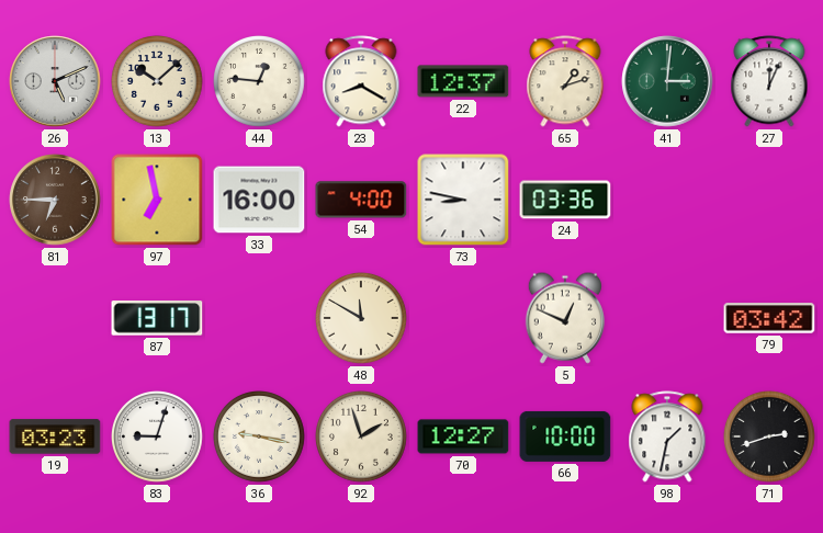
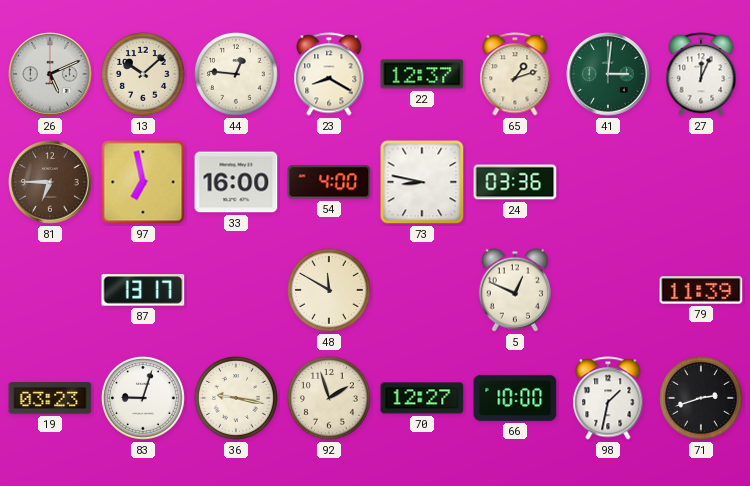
79: 03:42 -> 11:39 (701, 290)
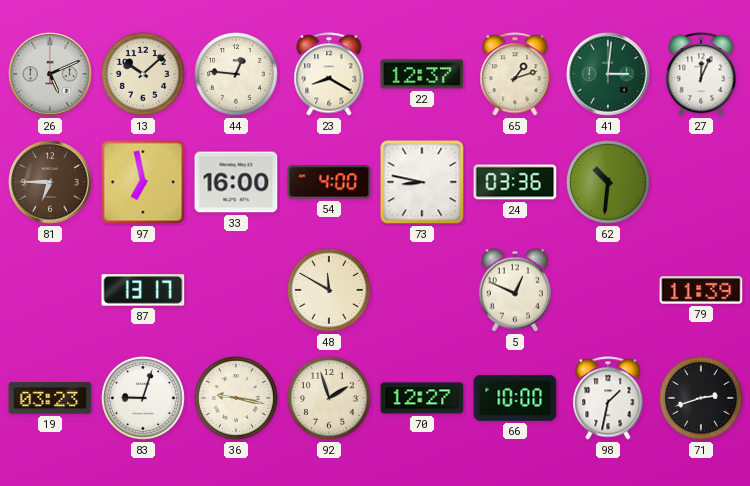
62: none -> 10:31 (609, 183)
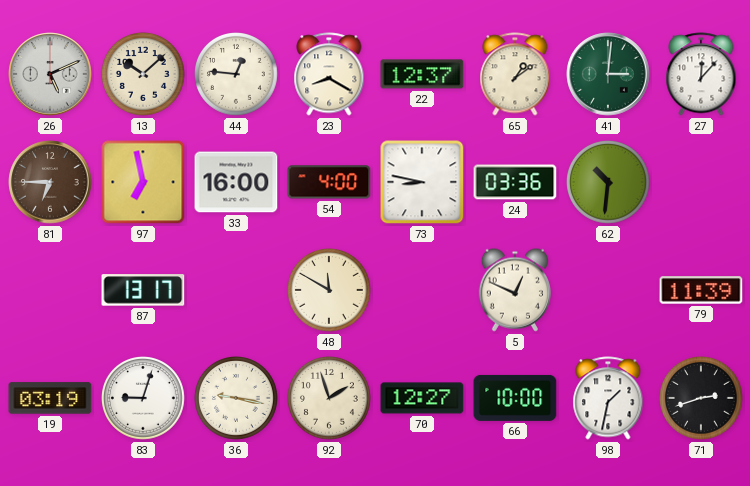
65: 1:12 -> 1:09 (515, 74)
27: 12:04 -> 12:07 (701, 74)
19: 03:23 -> 03:19 (50, 398)
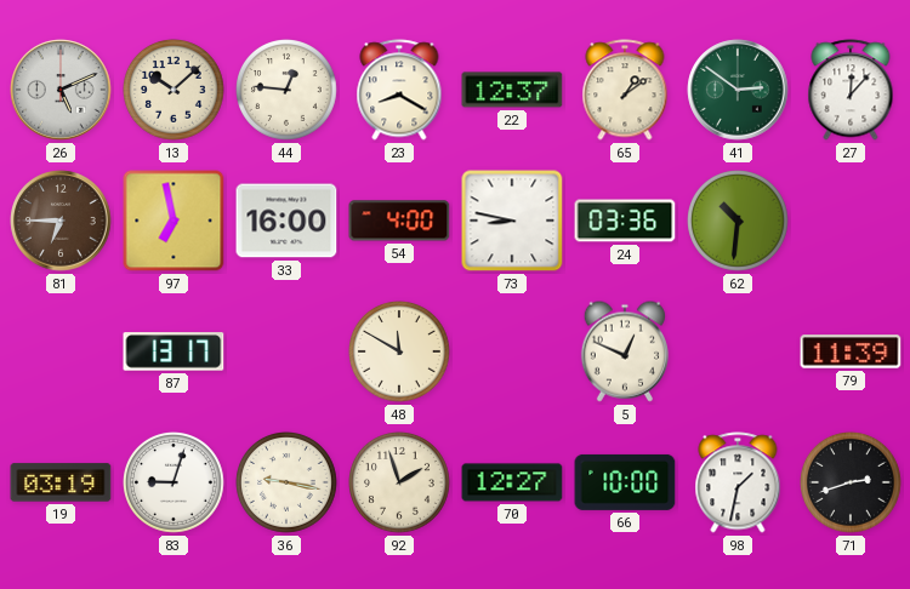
41: 3:01 -> 2:51 (738, 90)
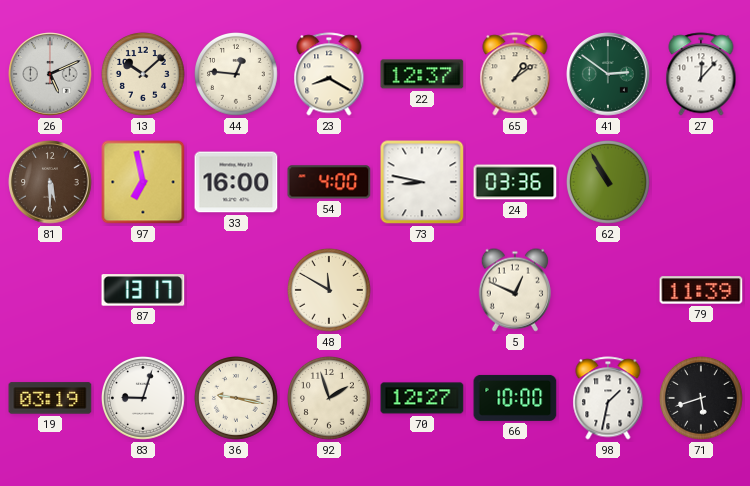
81: 6:45 -> 5:30 (50, 182)
62: 10:31 -> 10:55 (609, 183)
71: 2:42 -> 5:42 (702, 399)
